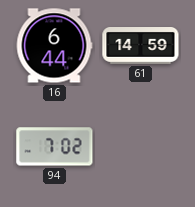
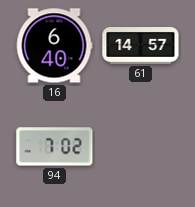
16: 6:44 -> 6:40 (54, 46)
61: 14:59 -> 14:57 (141, 46)
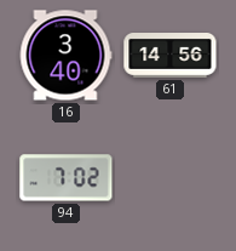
16: 6:40 -> 3:40 (65, 56)
61: 14:57 -> 14:56 (171, 56)
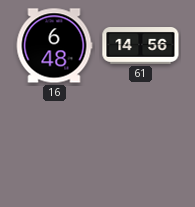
16: 3:40 -> 6:48 (54, 46)
94: 7:02 -> none (67, 178)
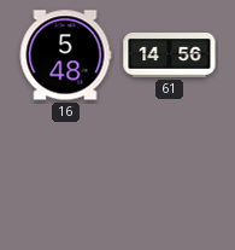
16: 6:48 -> 5:48 (65, 56)
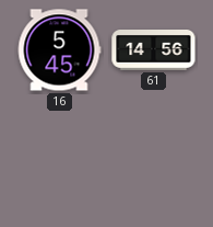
16: 5:48 -> 5:45 (59, 50)
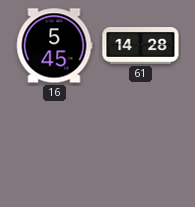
61: 14:56 -> 14:28 (141, 46)
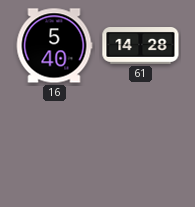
16: 5:45 -> 5:40 (54, 46)
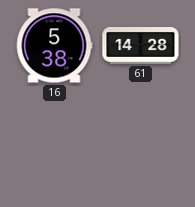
16: 5:40 -> 5:38 (54, 46)
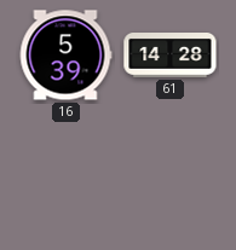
16: 5:38 -> 5:39 (65, 56)
